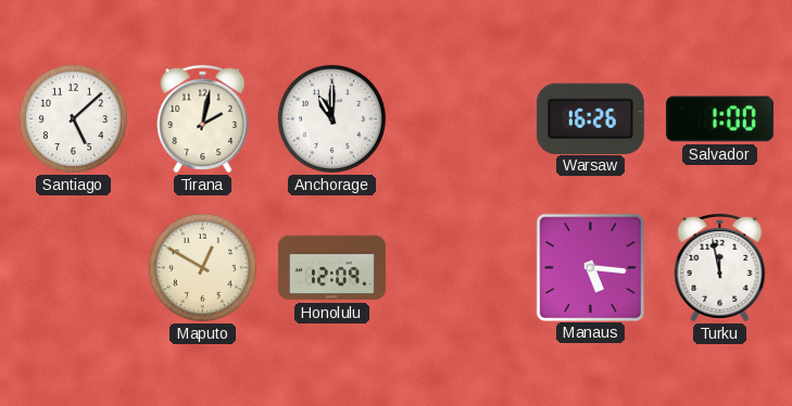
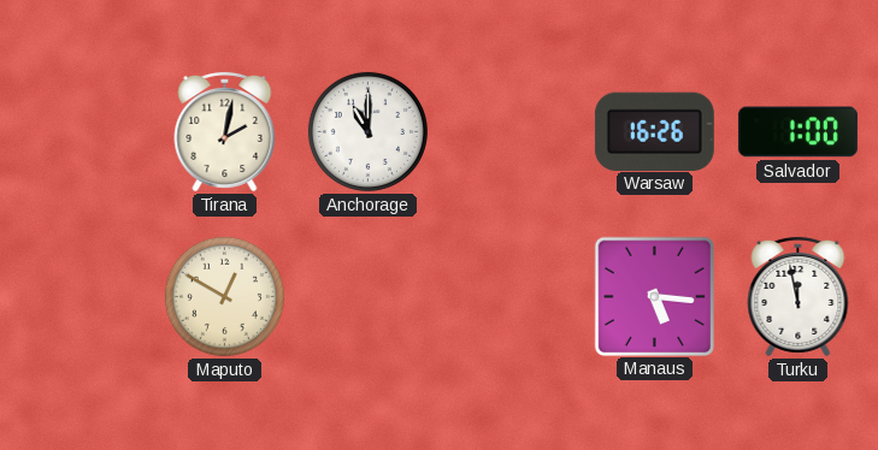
Santiago: 5:08 -> none (73, 118)
Honolulu: 12:09 -> none (331, 268)
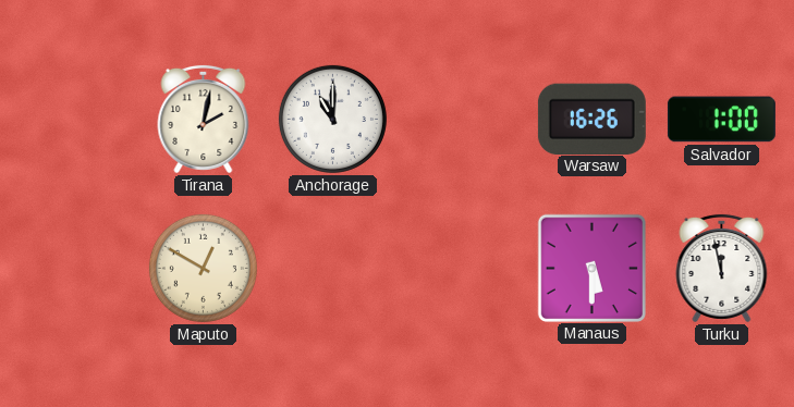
Manaus: 5:16 -> 5:30 (591, 268)
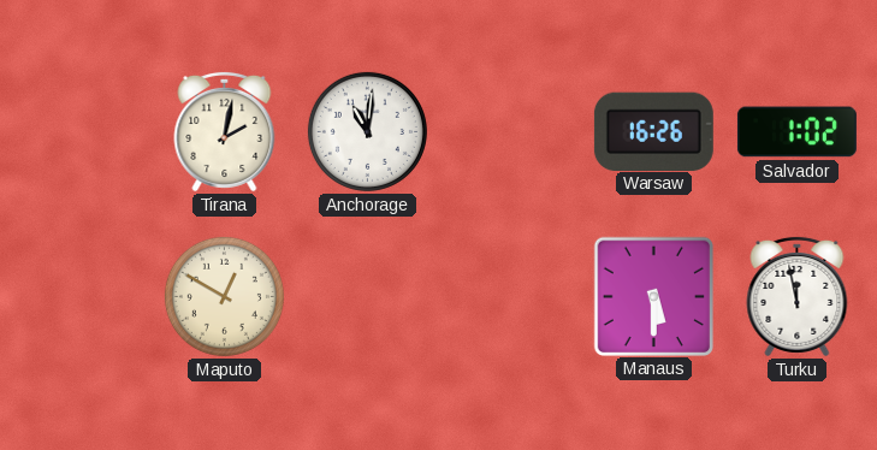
Anchorage: 11:00 -> 11:01 (367, 131)
Salvador: 1:00 -> 1:02 (796, 132)
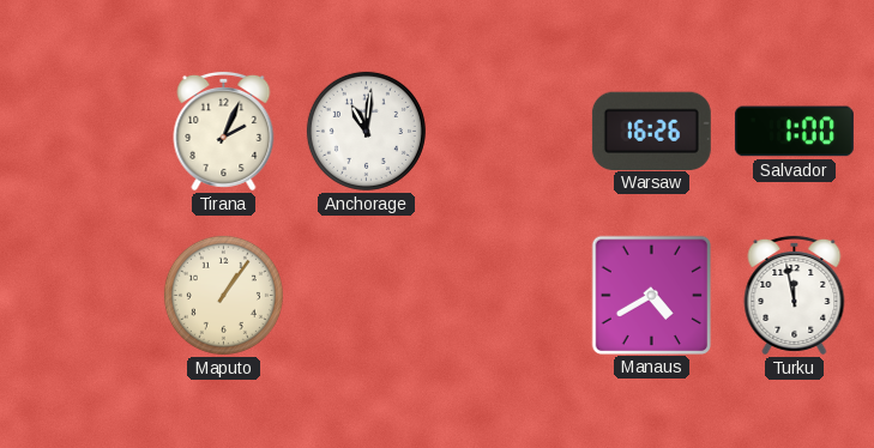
Tirana: 2:02 -> 2:04 (224, 131)
Salvador: 1:02 -> 1:00 (794, 132)
Maputo: 12:50 -> 1:06 (223, 295)
Manaus: 5:30 -> 4:40 (651, 295)
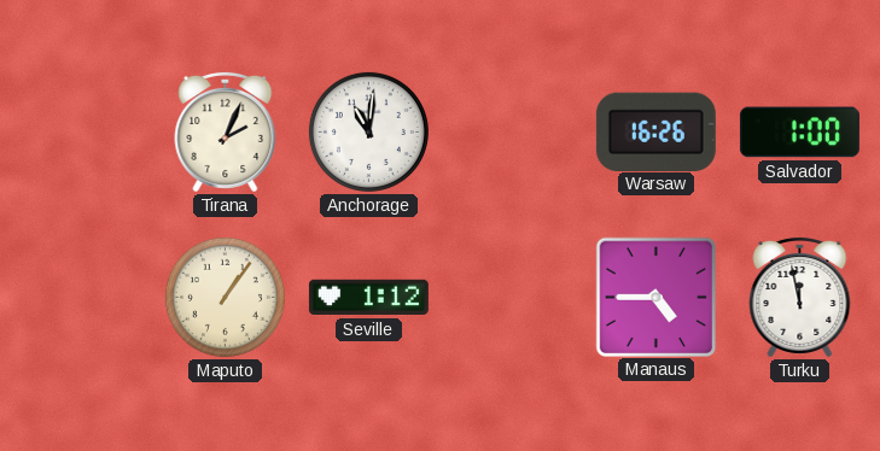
Seville: none -> 1:12 (368, 298)
Manaus: 4:40 -> 4:45 (655, 297)
